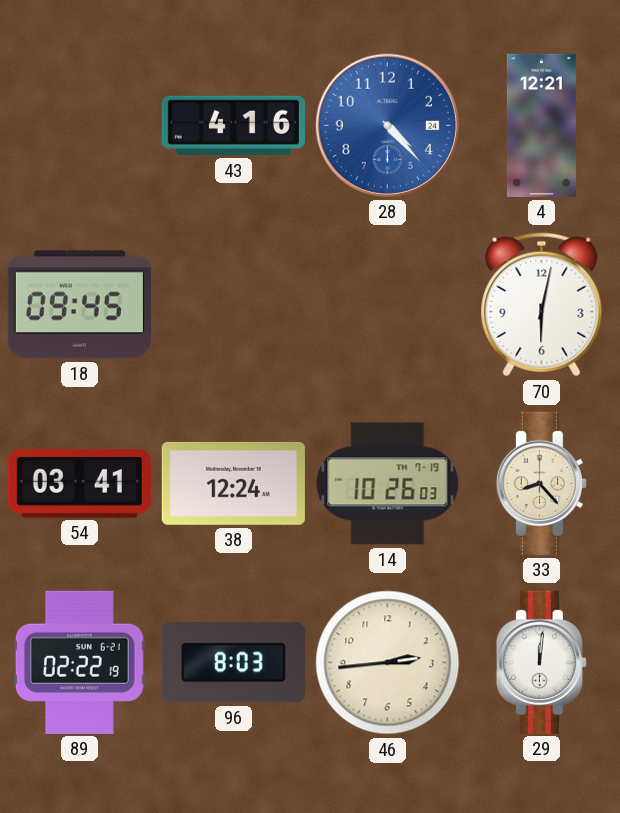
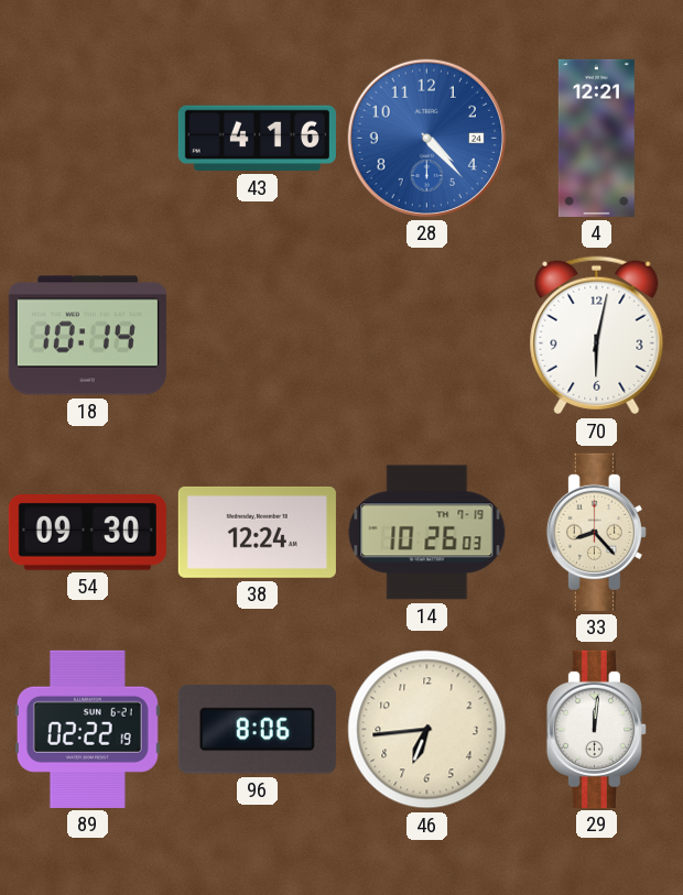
18: 09:45 -> 10:14 (87, 336)
54: 03:41 -> 09:30 (87, 533)
96: 8:03 -> 8:06 (257, 730)
46: 2:44 -> 6:44 (427, 730)
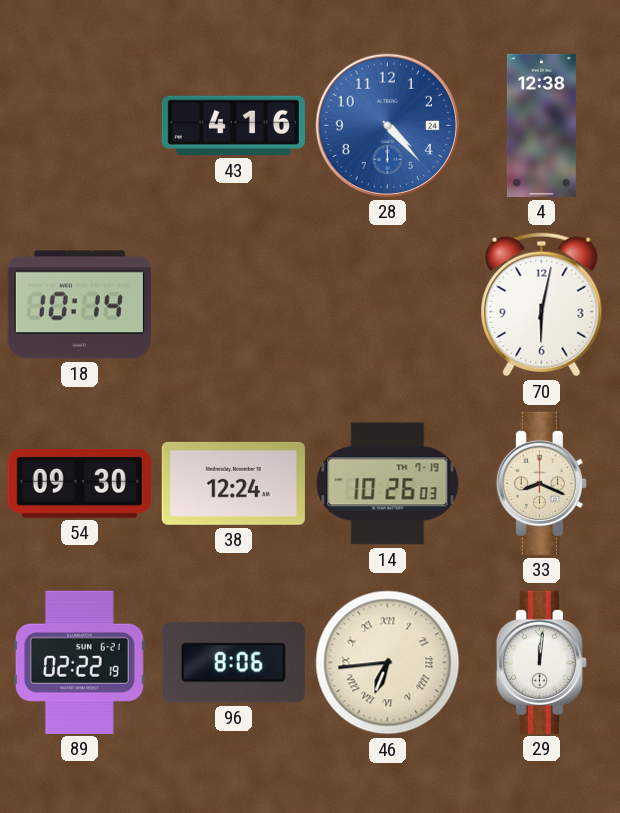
4: 12:21 -> 12:38 (541, 125)
33: 8:23 -> 8:19 (541, 483)
46 numerals: Arabic -> Roman (388, 663)
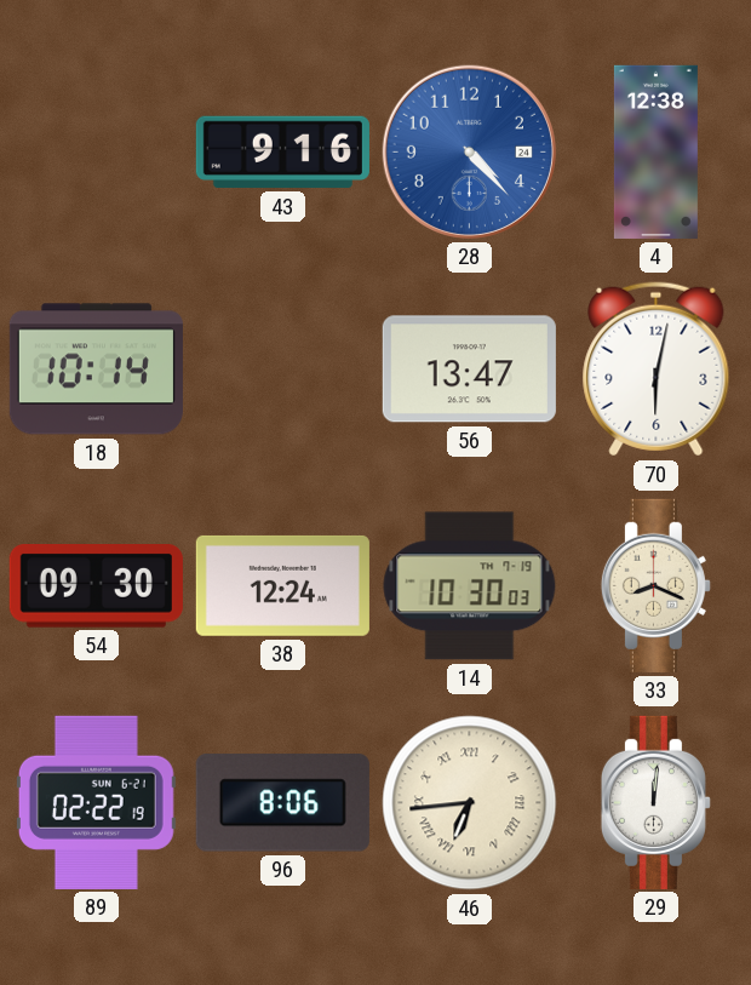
43: 4:16 -> 9:16 (282, 153)
56: none -> 13:47 (469, 370)
14: 10:26 -> 10:30 (470, 586)
